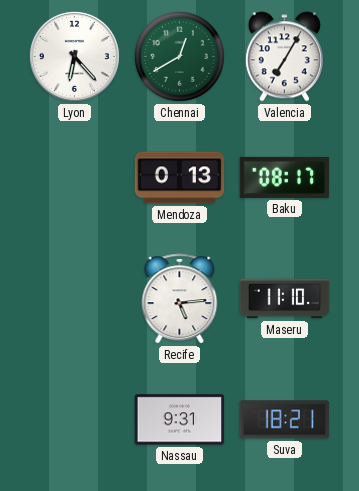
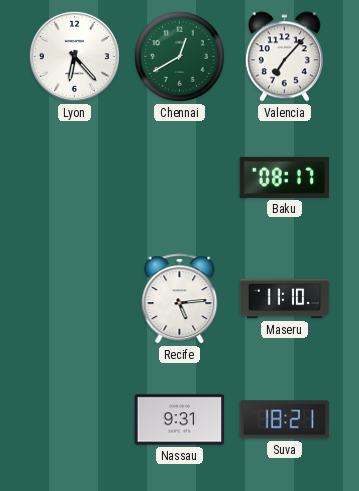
Valencia: 7:05 -> 7:07 (284, 57)
Mendoza: 0:13 -> none (180, 178)
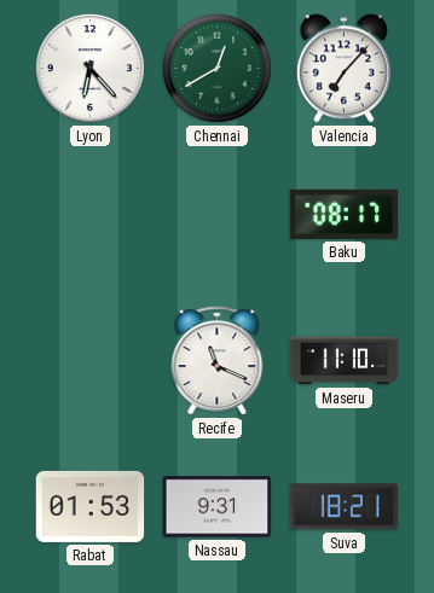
Recife: 5:14 -> 11:19 (218, 361)
Rabat: none -> 01:53 (91, 506)
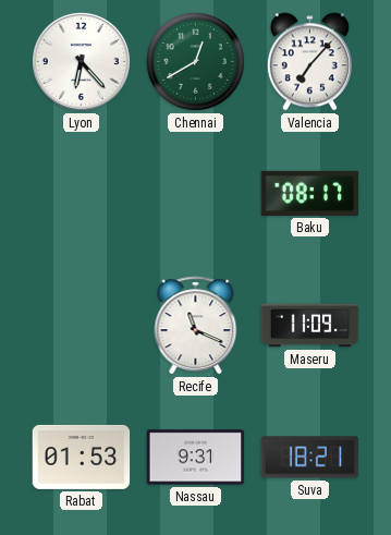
Maseru: 11:10 -> 11:09 (310, 326)
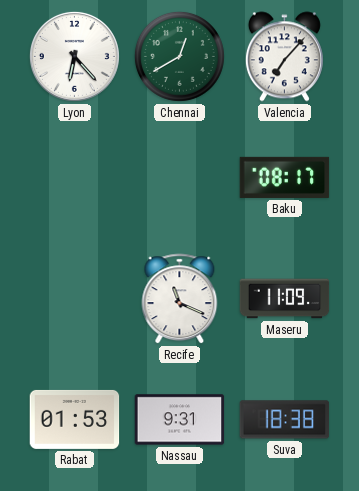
Suva: 18:21 -> 18:38 (285, 420)
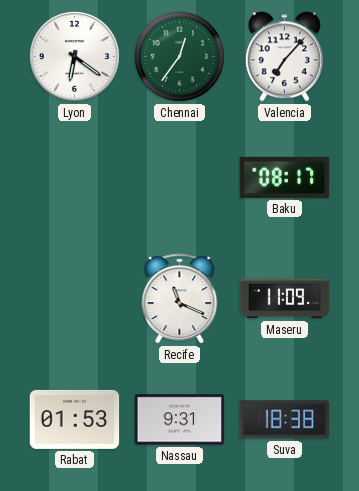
Lyon: 6:23 -> 6:21 (74, 56)
Chennai: 12:40 -> 12:36 (179, 56)
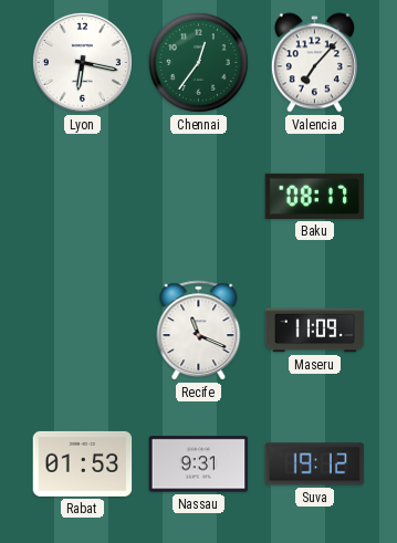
Lyon: 6:21 -> 6:17 (82, 62)
Suva: 18:38 -> 19:12 (315, 464)
